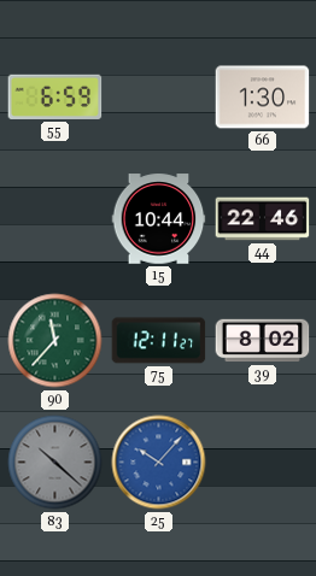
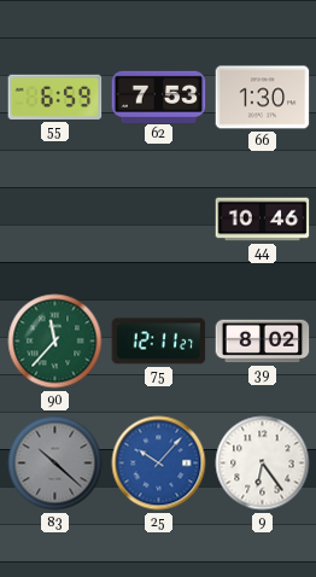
62: none -> 7:53 (159, 97)
15: 10:44 -> none (159, 219)
44: 22:46 -> 10:46 (263, 220)
9: none -> 6:24 (263, 464)
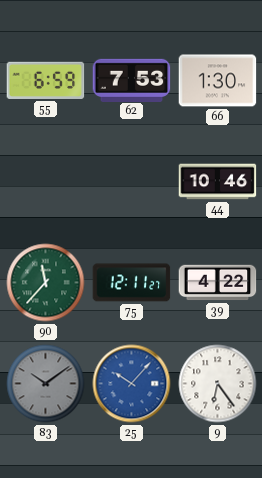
39: 8:02 -> 4:22 (218, 283)
83: 10:22 -> 10:09 (46, 384)
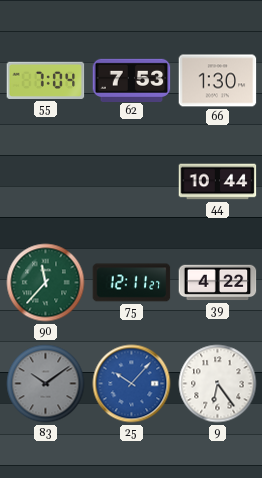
55: 6:59 -> 7:04 (46, 80)
44: 10:46 -> 10:44 (218, 182)
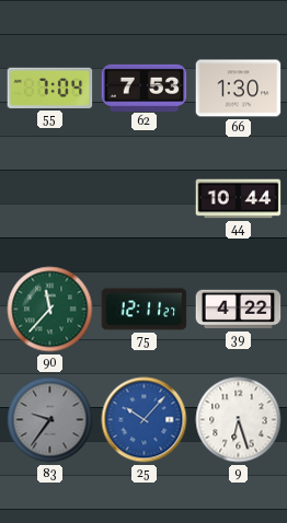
83: 10:09 -> 9:36 (50, 420)
9: 6:24 -> 6:27 (239, 420)
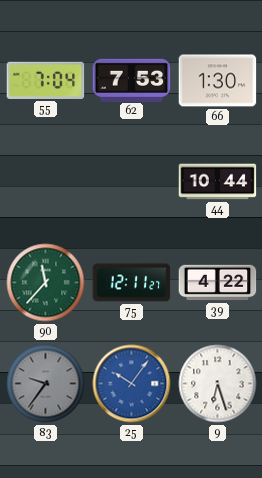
25: 10:07 -> 10:06 (132, 384)
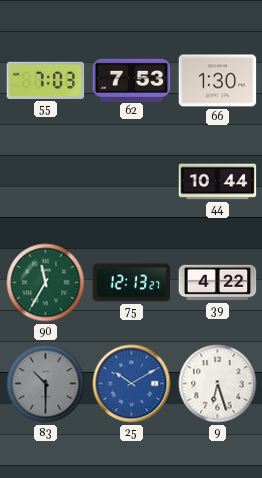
55: 7:04 -> 7:03 (46, 80)
90: 11:37 -> 11:35 (46, 283)
75: 12:11 -> 12:13 (132, 283)
83: 9:36 -> 10:30 (46, 384)
25: 10:06 -> 10:10 (132, 384)
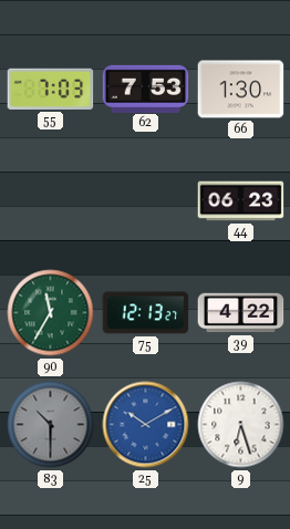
44: 10:44 -> 06:23 (241, 201)
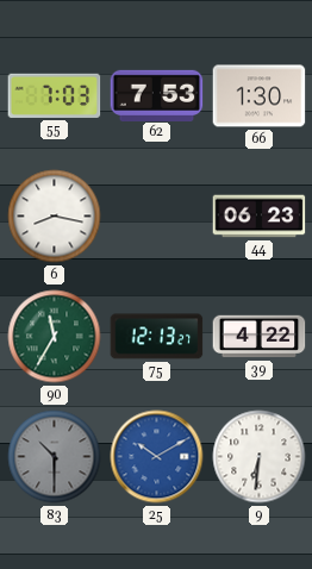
6: none -> 8:17 (55, 217)
9: 6:27 -> 6:31 (260, 457)
